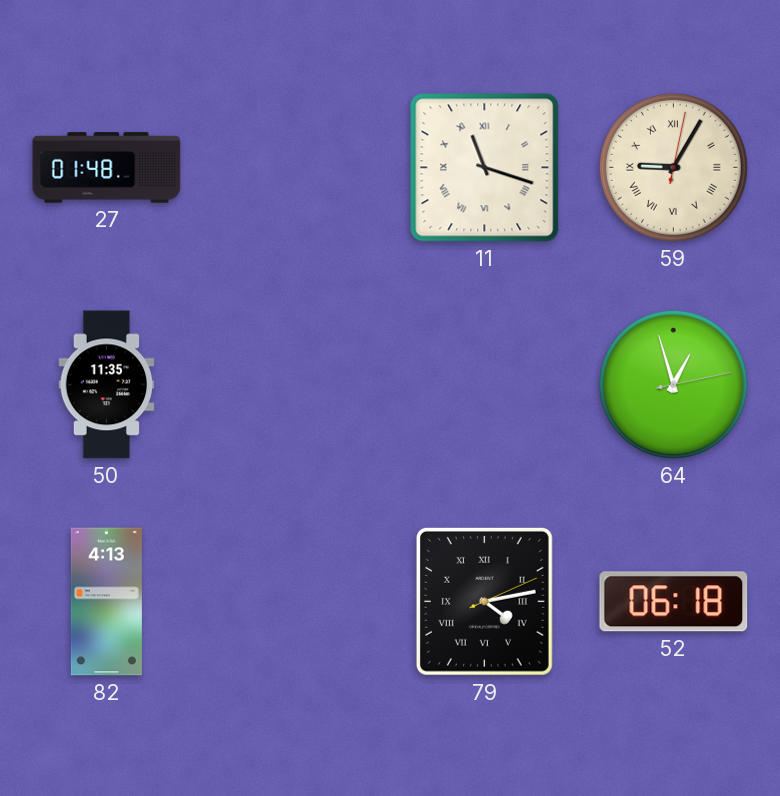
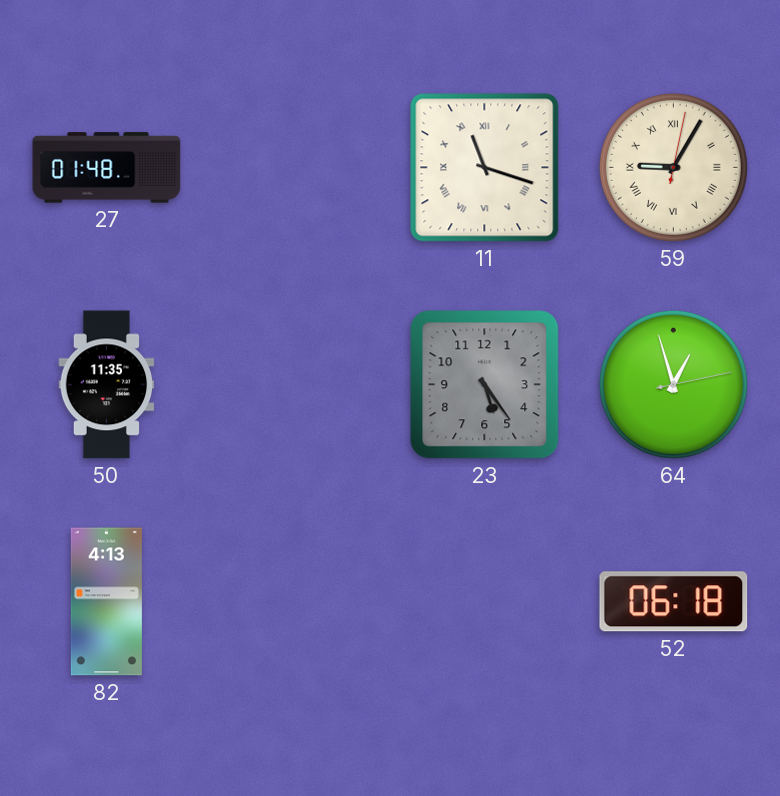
23: none -> 5:24 (485, 385)
79: 4:13 -> none (484, 601)
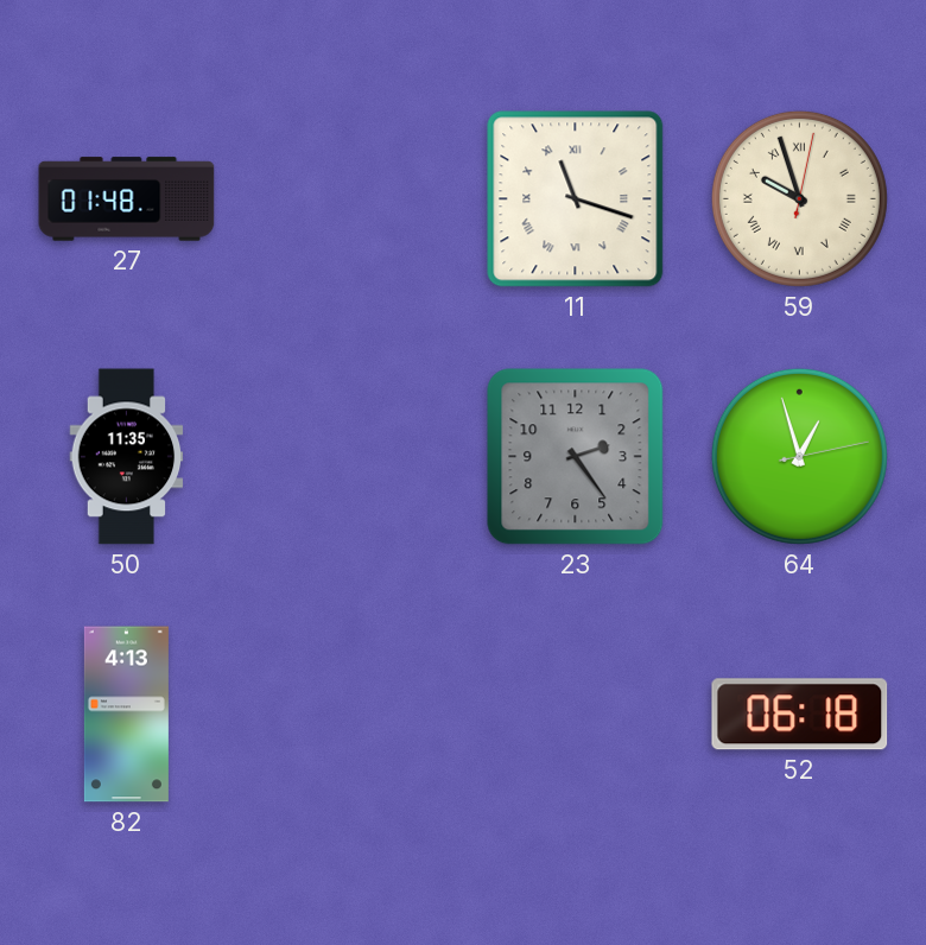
59: 9:05 -> 9:57 (799, 198)
23: 5:24 -> 2:24 (576, 457)
